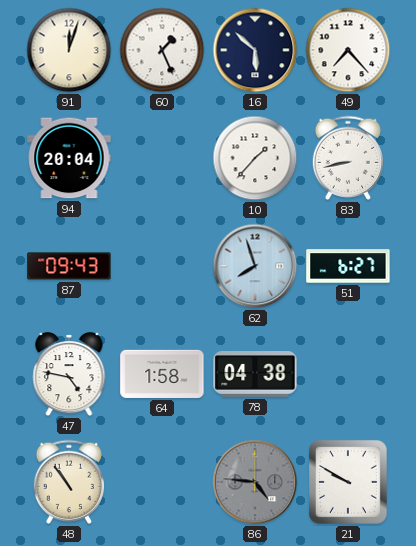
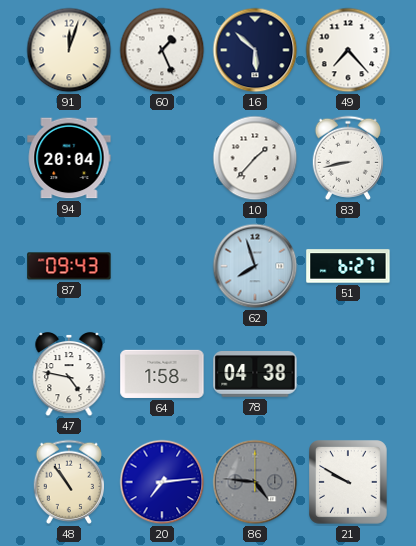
20: none -> 7:14 (162, 482)
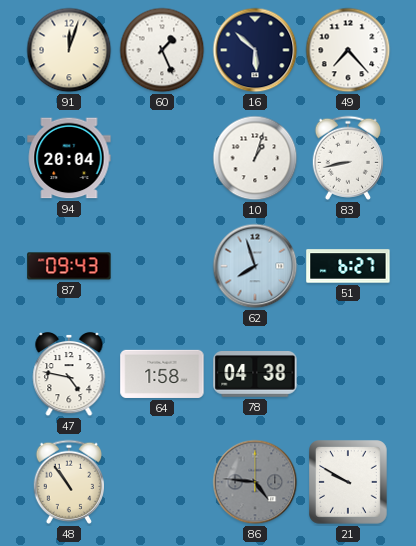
10: 1:37 -> 1:03 (255, 158)
20: 7:14 -> none (162, 482)
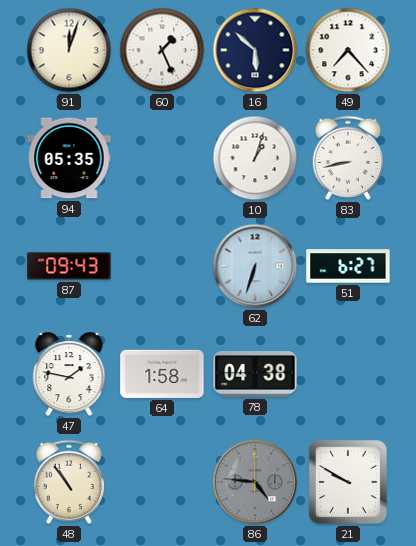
94: 20:04 -> 05:35 (69, 158)
62: 7:57 -> 6:33 (255, 266)
47: 4:47 -> 1:47 (69, 374)
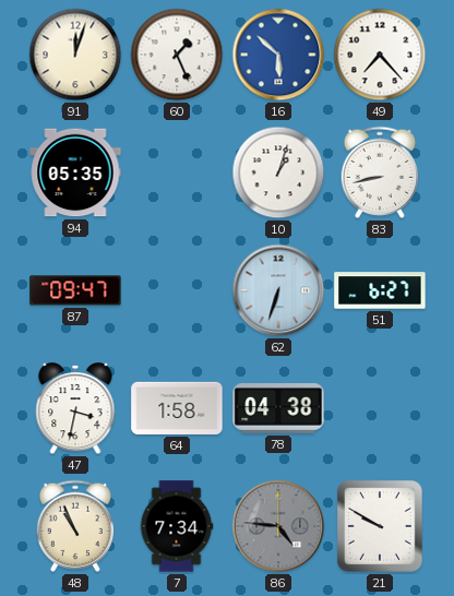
16 dial: navy -> blue (278, 55)
87: 09:43 -> 09:47 (75, 290)
47: 1:47 -> 3:32 (75, 408)
48: 10:54 -> 10:56 (74, 526)
7: none -> 7:34 (177, 526)
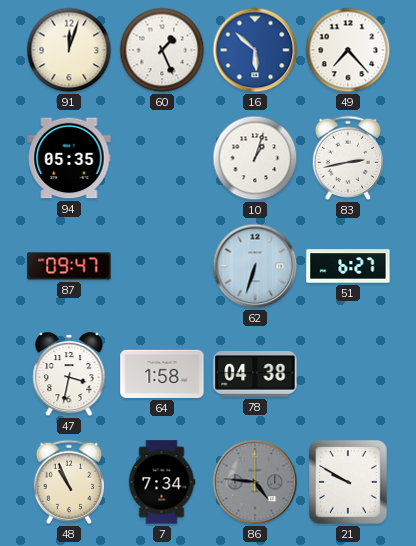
83: 8:43 -> 2:43 (347, 158)
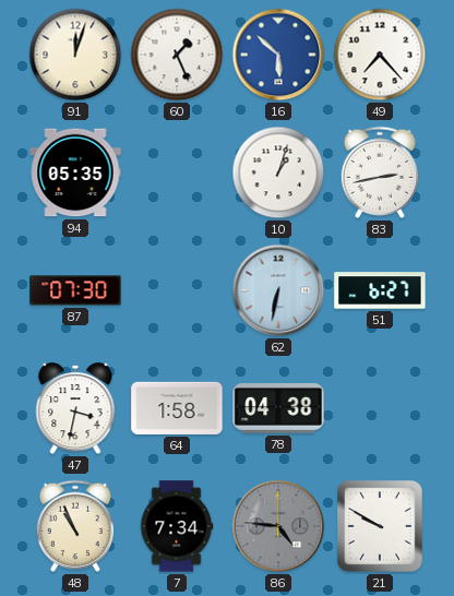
87: 09:47 -> 07:30 (75, 290)
62: 6:33 -> 6:32 (278, 290)
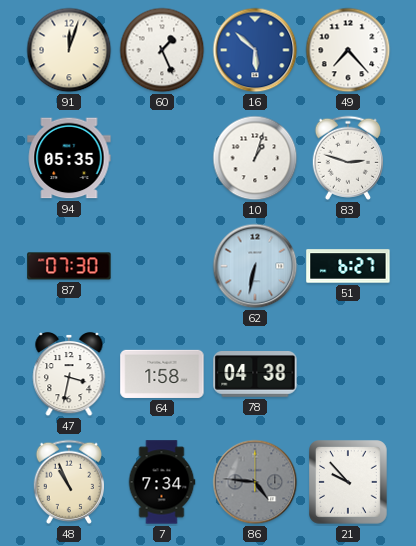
83: 2:43 -> 2:48 (347, 158)
21: 9:50 -> 9:53 (349, 483)
